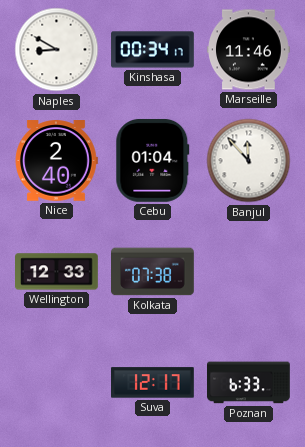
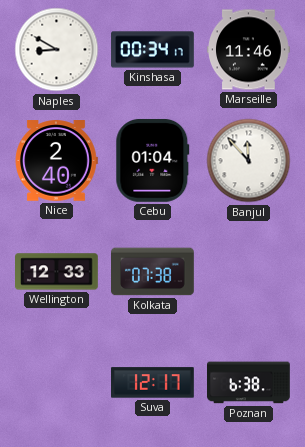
Poznan: 6:33 -> 6:38 (249, 383)
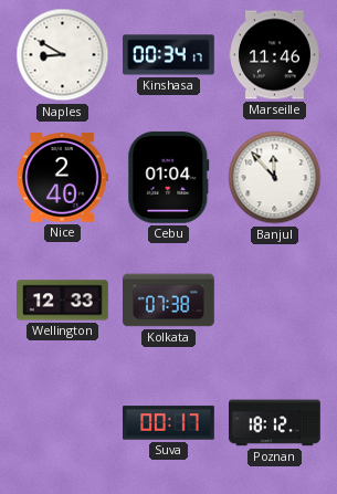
Suva: 12:17 -> 00:17 (169, 423)
Poznan: 6:38 -> 18:12 (275, 423)
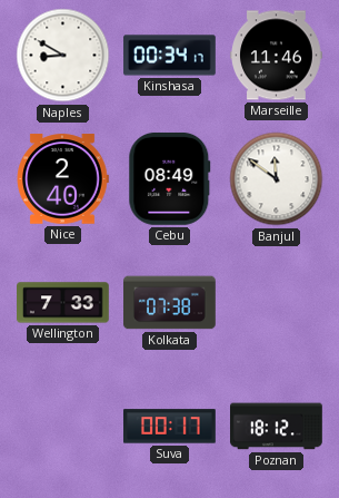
Cebu: 01:04 -> 08:49 (170, 178)
Banjul: 11:53 -> 11:51 (277, 179)
Wellington: 12:33 -> 7:33 (63, 303)
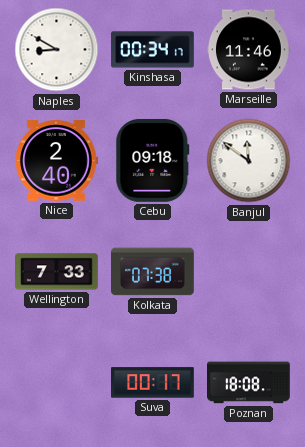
Cebu: 08:49 -> 09:18 (153, 160)
Poznan: 18:12 -> 18:08 (249, 383)
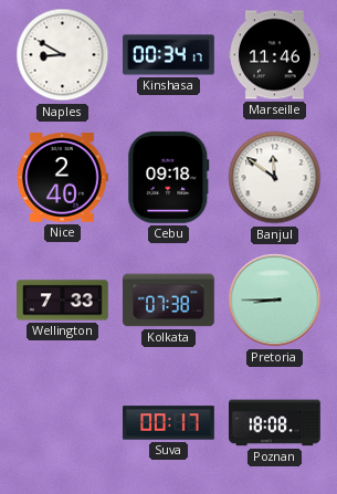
Pretoria: none -> 8:45 (275, 301)
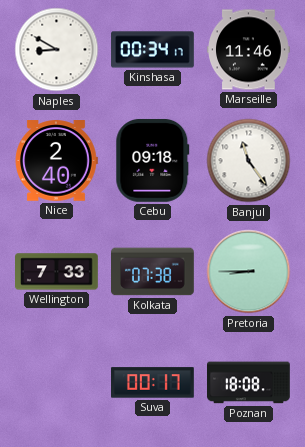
Banjul: 11:51 -> 11:24 (249, 161)
